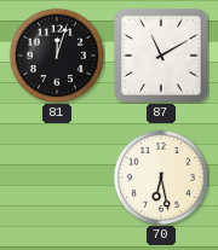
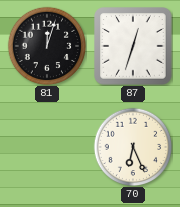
87: 11:10 -> 12:33 (133, 46)
70: 6:28 -> 6:26 (133, 147)
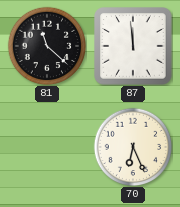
81: 12:03 -> 11:22 (47, 46)
87: 12:33 -> 11:59 (133, 46)
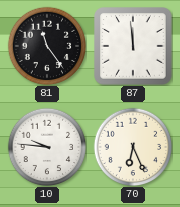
81: 11:22 -> 11:24 (47, 46)
10: none -> 9:46 (47, 147)
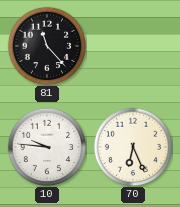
81: 11:24 -> 11:23 (47, 46)
87: 11:59 -> none (133, 46)
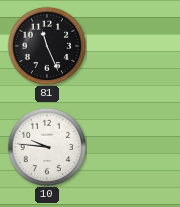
81: 11:23 -> 11:26 (47, 46)
70: 6:26 -> none (133, 147)
